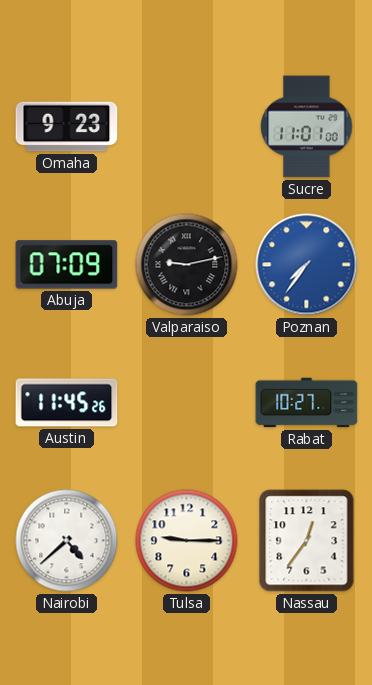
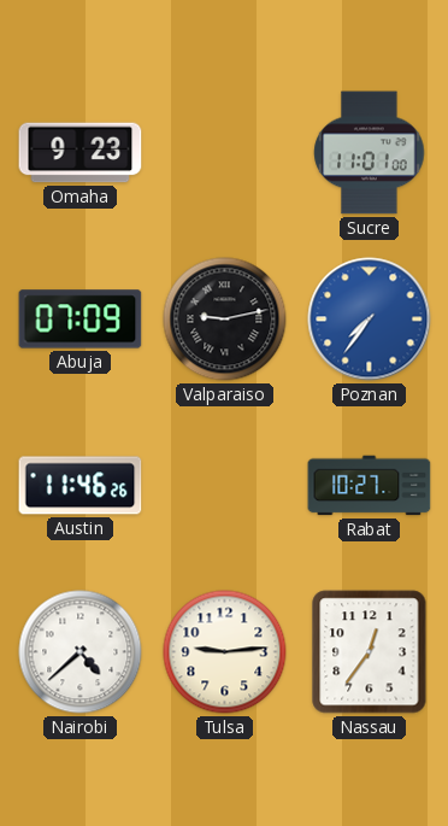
Austin: 11:45 -> 11:46 (81, 486)
Tulsa: 9:15 -> 9:14 (225, 652)
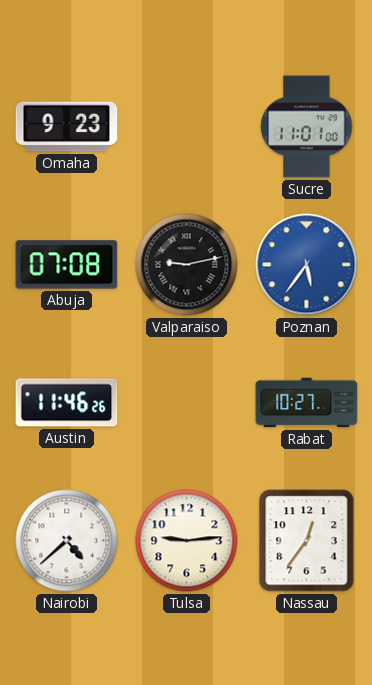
Abuja: 07:09 -> 07:08 (67, 265)
Poznan: 7:36 -> 5:36 (307, 265)
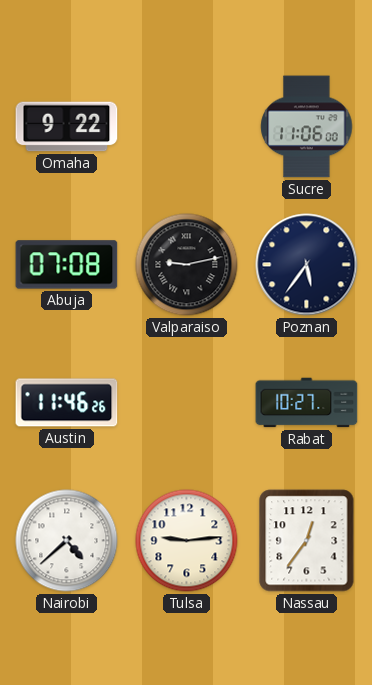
Omaha: 9:23 -> 9:22 (67, 127)
Sucre: 11:01 -> 11:06 (307, 127)
Poznan dial: blue -> navy (307, 265)
